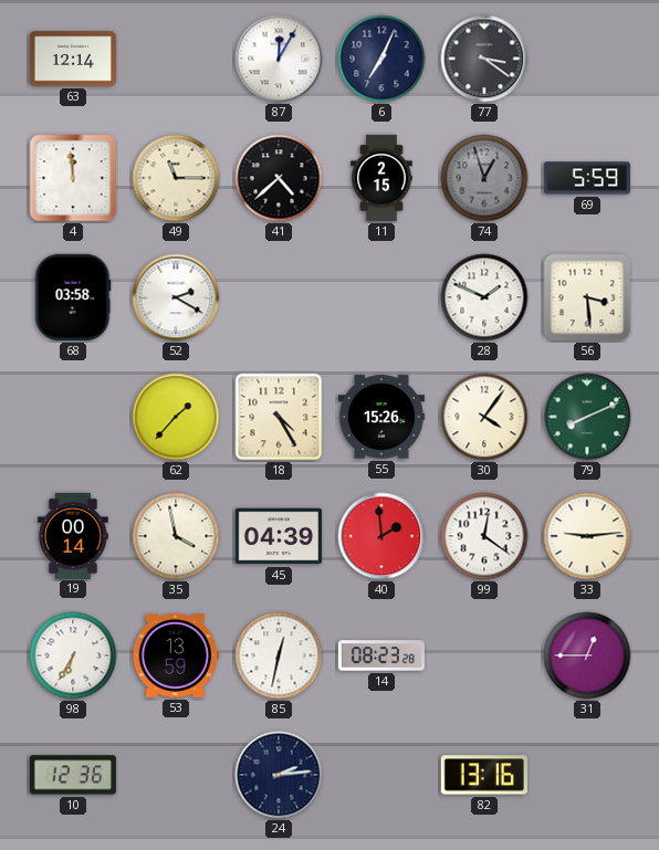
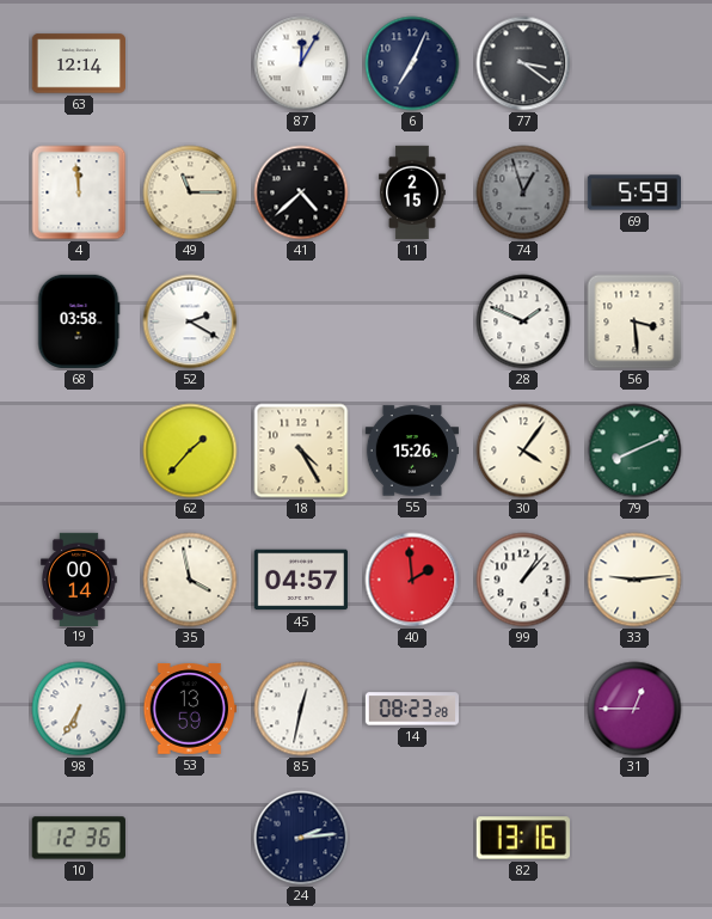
45: 04:39 -> 04:57 (301, 580)
99: 12:21 -> 1:07 (523, 580)
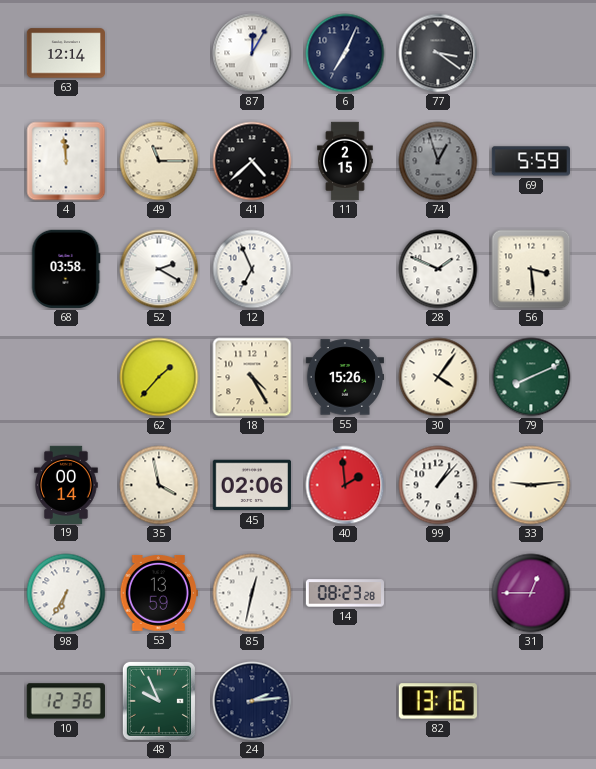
12: none -> 6:56 (252, 269)
45: 04:57 -> 02:06 (252, 485)
48: none -> 9:56 (159, 701)
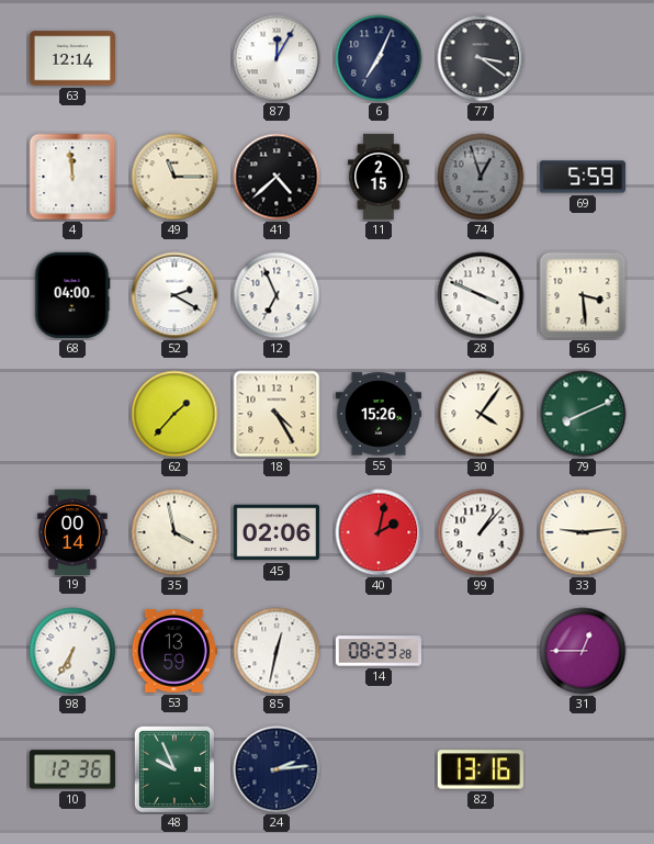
68: 03:58 -> 04:00 (72, 295)
28: 1:49 -> 3:49 (481, 295)
40: 1:59 -> 2:02 (379, 532)
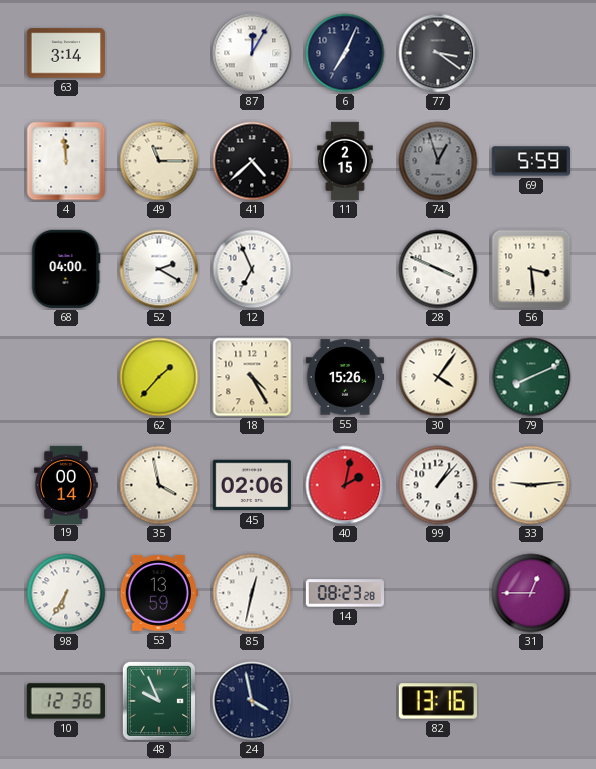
63: 12:14 -> 3:14 (65, 53)
24: 2:14 -> 3:58 (252, 701)
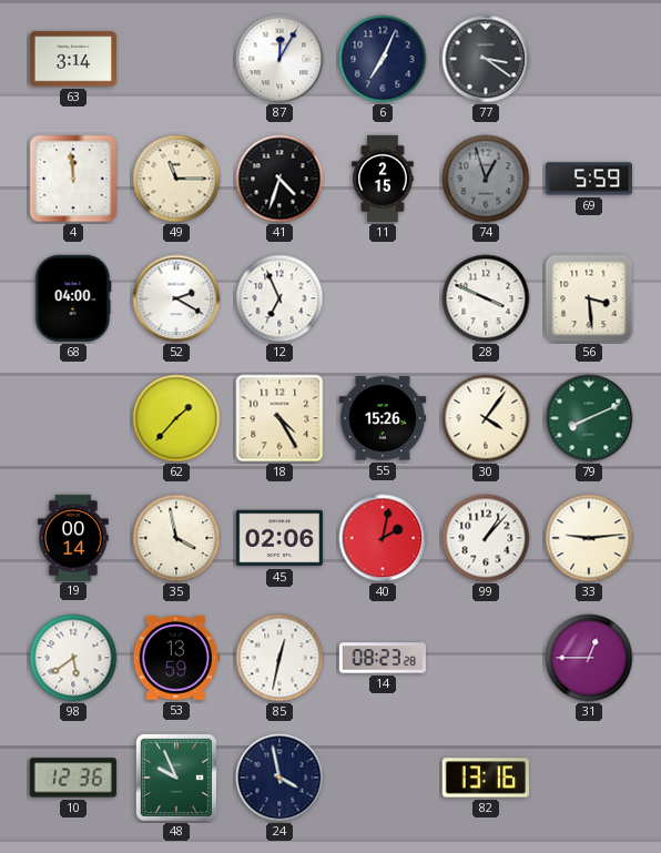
41: 4:38 -> 4:33 (279, 179)
98: 6:35 -> 5:39 (73, 658)
